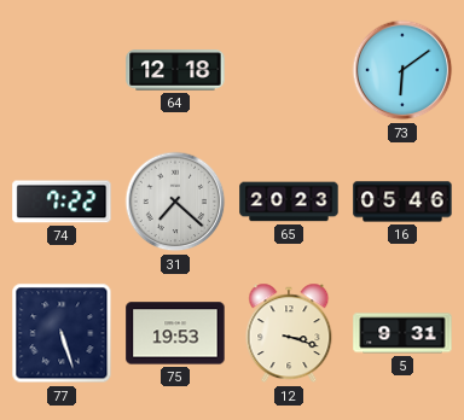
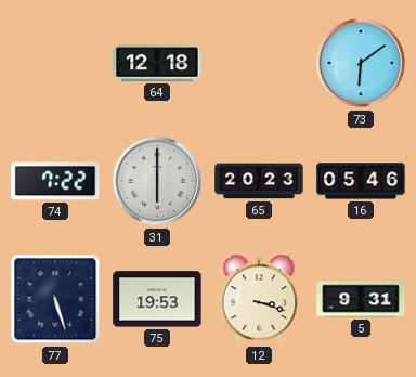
31: 7:22 -> 6:00 (157, 181)
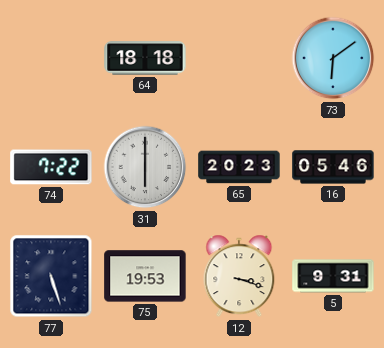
64: 12:18 -> 18:18 (145, 58)
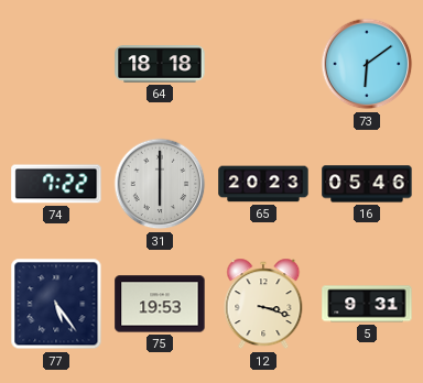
77: 5:27 -> 5:24 (56, 304)
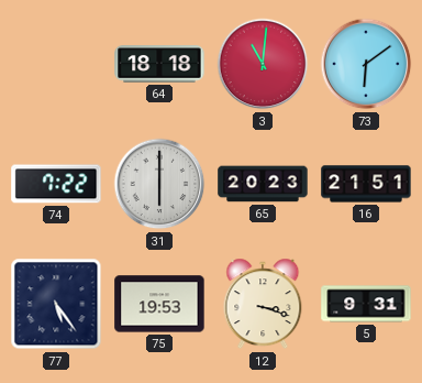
3: none -> 11:01 (263, 64)
16: 05:46 -> 21:51 (366, 184)
